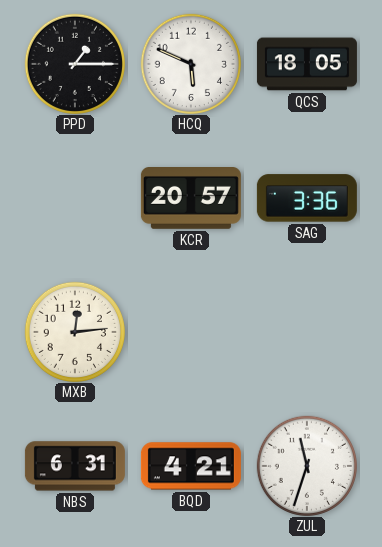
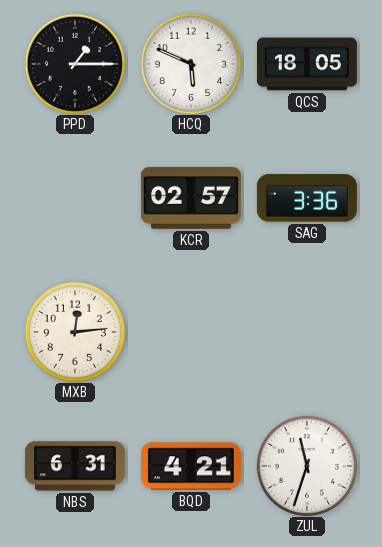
KCR: 20:57 -> 02:57 (191, 199)
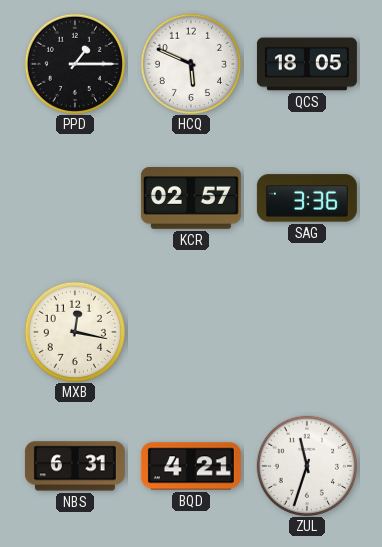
MXB: 12:14 -> 12:17 (74, 331)
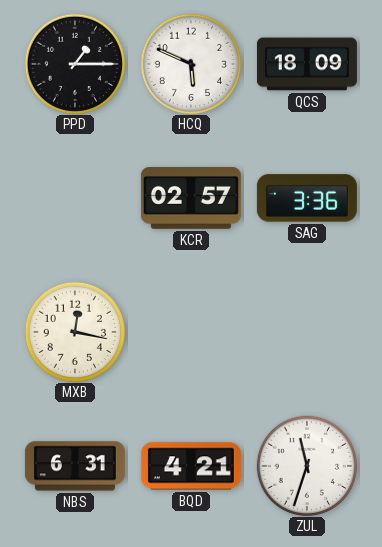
QCS: 18:05 -> 18:09 (307, 64)
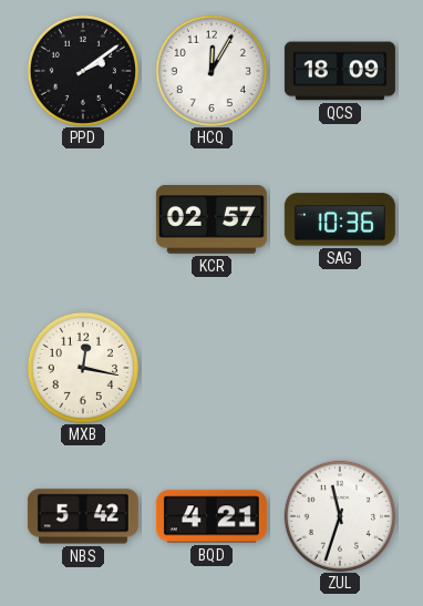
PPD: 1:15 -> 2:09 (82, 70)
HCQ: 5:49 -> 12:05 (210, 70)
SAG: 3:36 -> 10:36 (340, 219)
NBS: 6:31 -> 5:42 (83, 516)
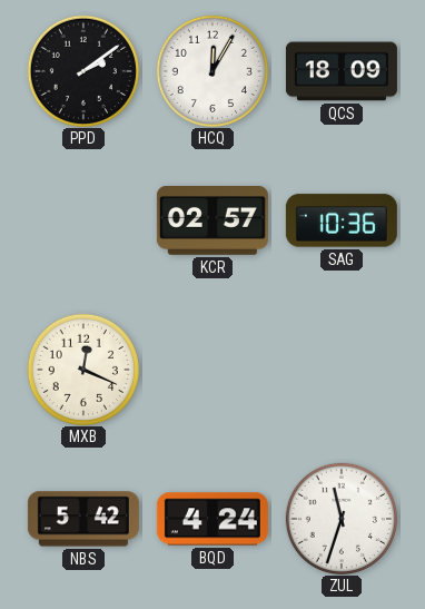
MXB: 12:17 -> 12:19 (82, 369)
BQD: 4:21 -> 4:24 (212, 519)
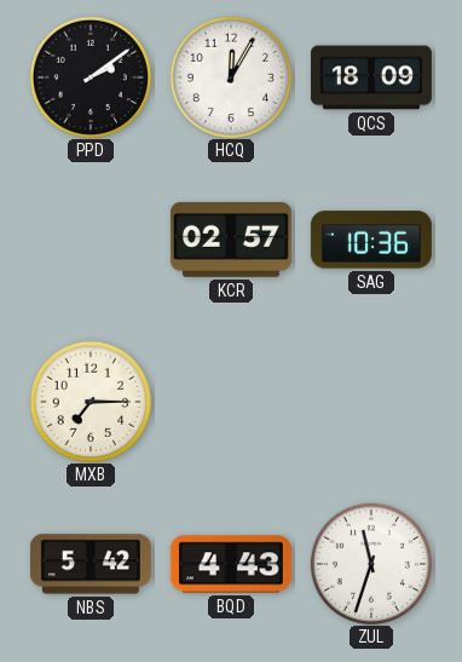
MXB: 12:19 -> 7:15 (89, 401)
BQD: 4:24 -> 4:43 (231, 564)
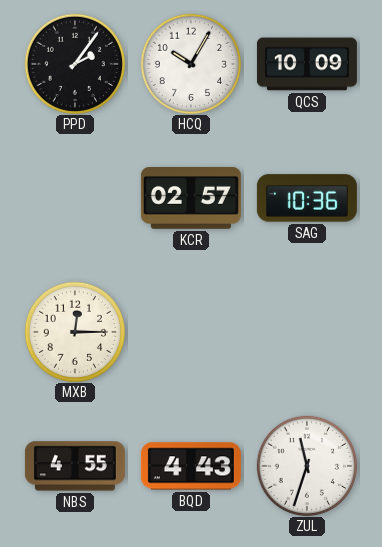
PPD: 2:09 -> 2:06 (74, 63)
HCQ: 12:05 -> 10:05 (190, 63)
QCS: 18:09 -> 10:09 (307, 64)
MXB: 7:15 -> 12:15 (74, 331)
NBS: 5:42 -> 4:55 (75, 466)
